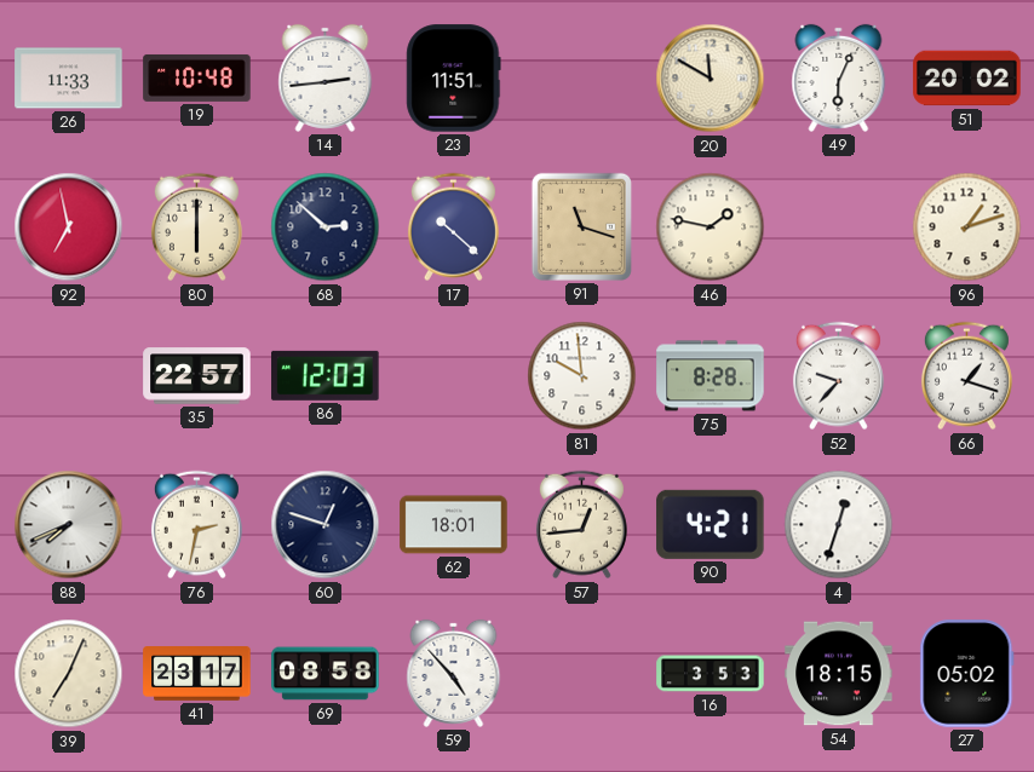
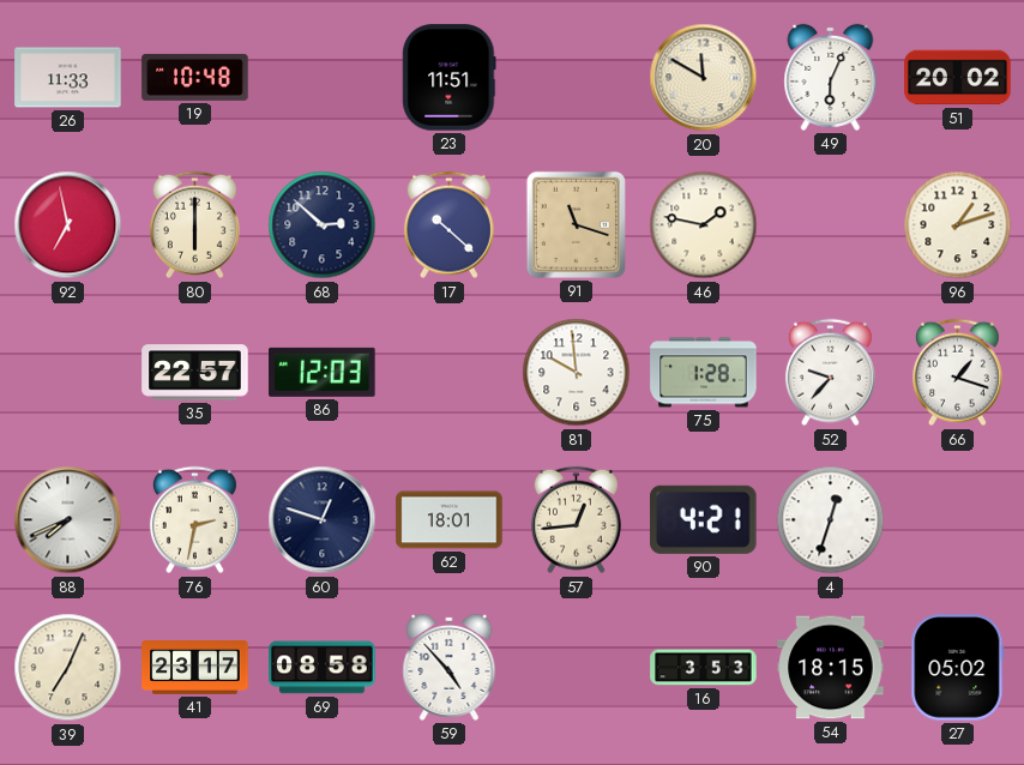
14: 2:44 -> none (326, 77)
75: 8:28 -> 1:28 (704, 373)
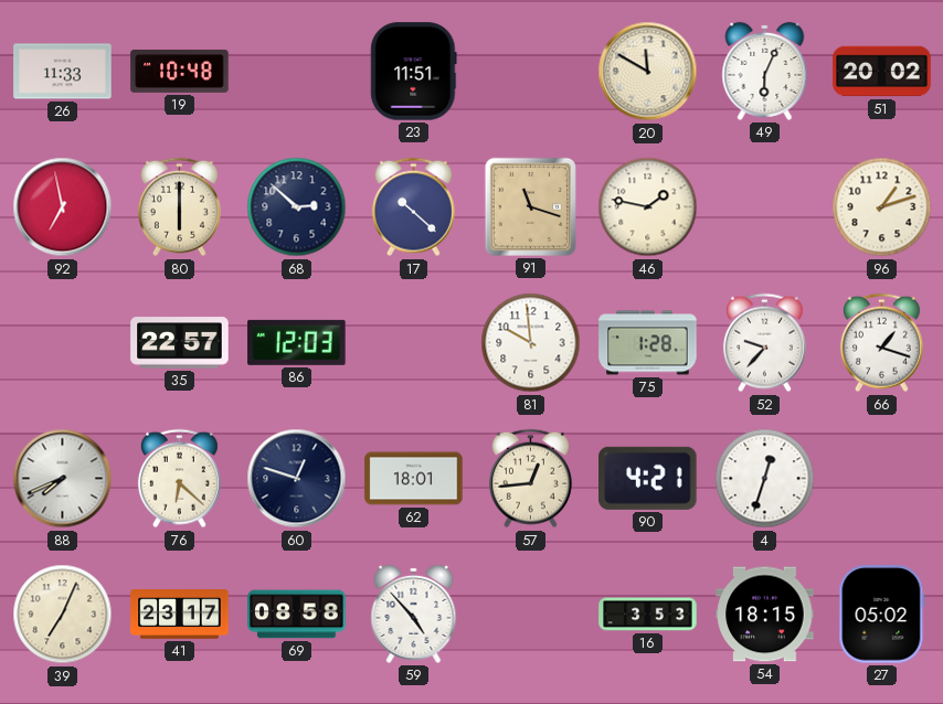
76: 2:32 -> 6:22 (179, 479)
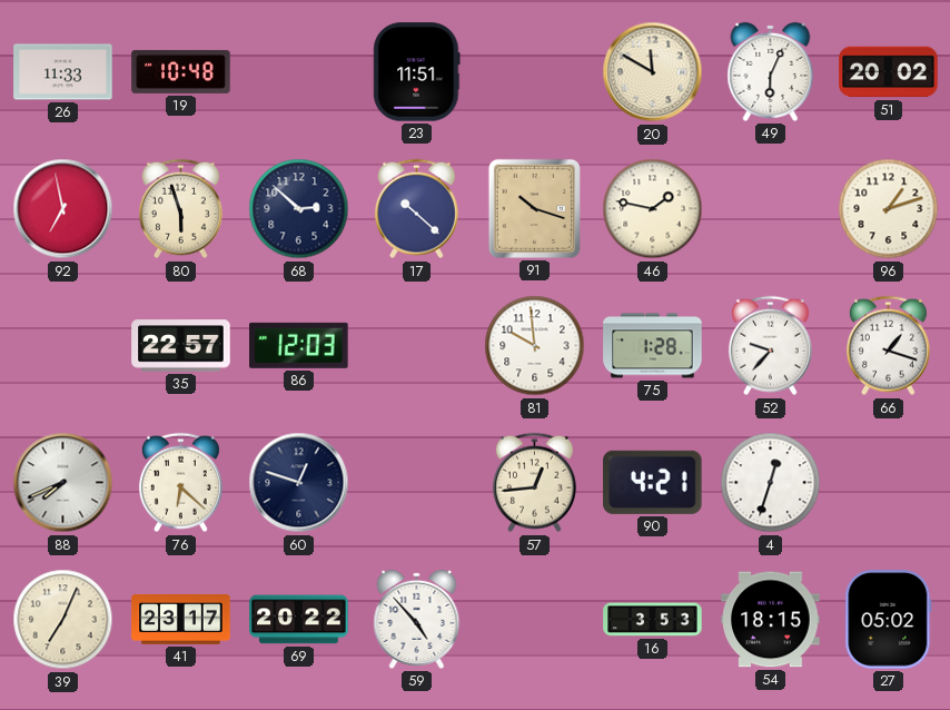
80: 6:00 -> 5:57 (180, 209)
91: 11:18 -> 10:18 (534, 208)
62: 18:01 -> none (414, 479)
69: 08:58 -> 20:22 (299, 620)
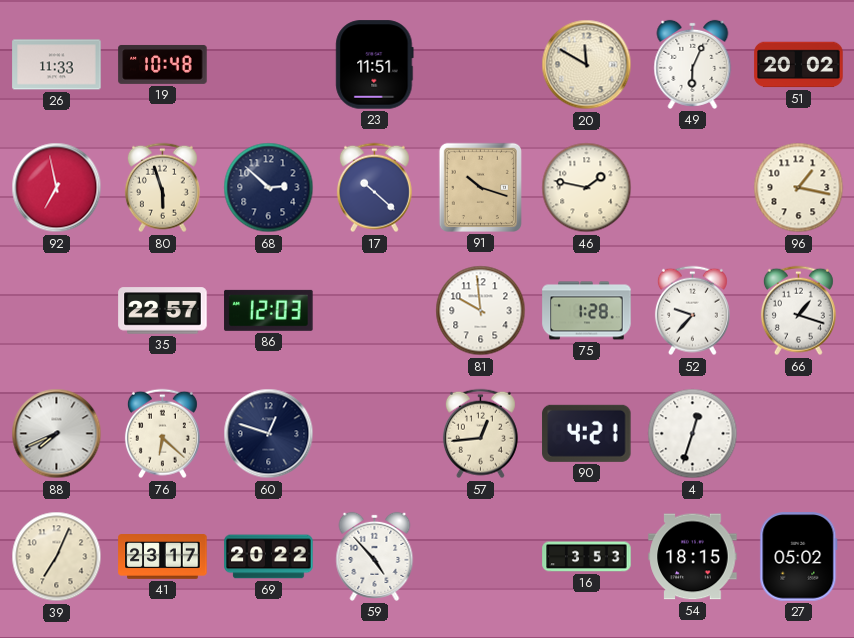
96: 1:12 -> 1:17 (799, 188)
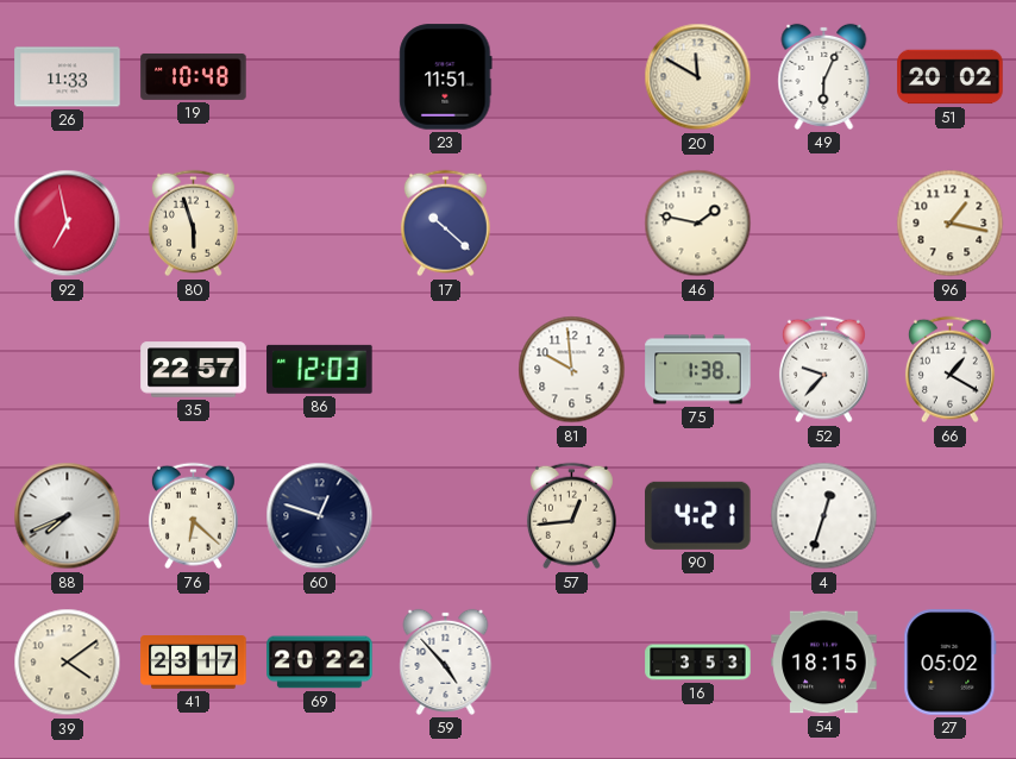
68: 2:52 -> none (269, 188)
91: 10:18 -> none (480, 187)
75: 1:28 -> 1:38 (698, 370)
66: 1:18 -> 1:20 (949, 370)
39: 7:04 -> 4:09 (68, 663)
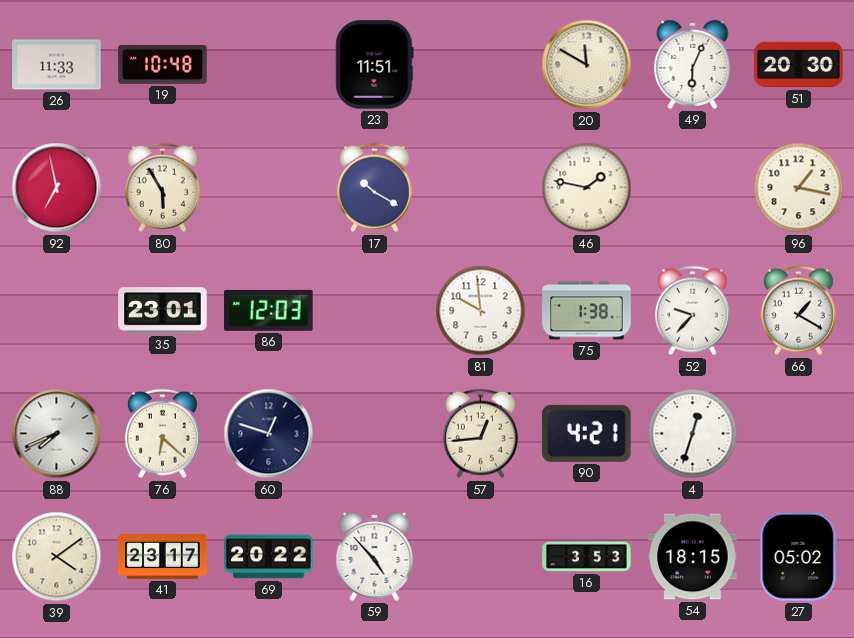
51: 20:02 -> 20:30 (799, 65)
80: 5:57 -> 5:55 (162, 188)
17: 10:22 -> 10:20 (374, 188)
35: 22:57 -> 23:01 (163, 311)
